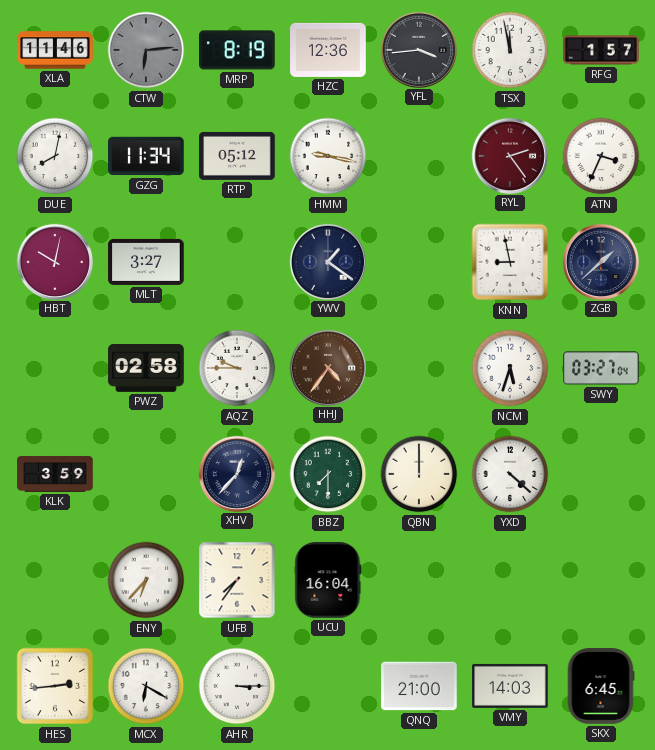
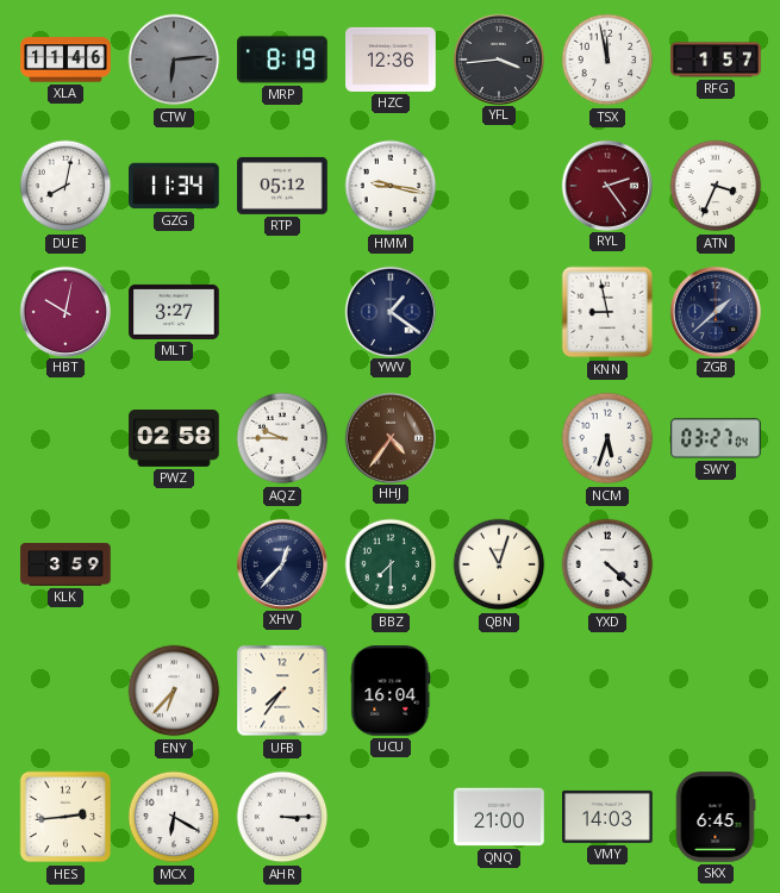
QBN: 12:00 -> 11:03 (499, 564)
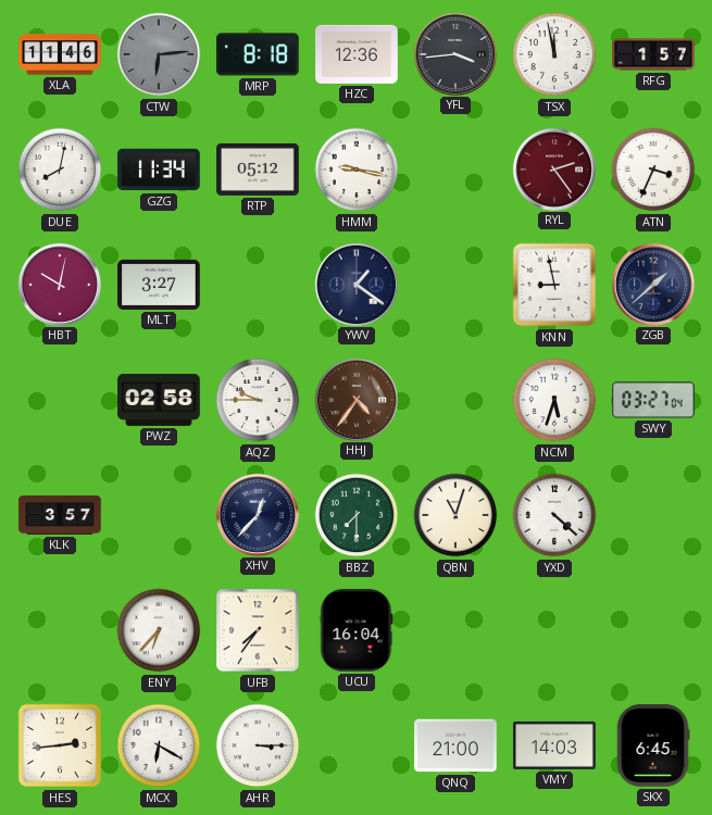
MRP: 8:19 -> 8:18 (258, 54)
KLK: 3:59 -> 3:57 (60, 515)
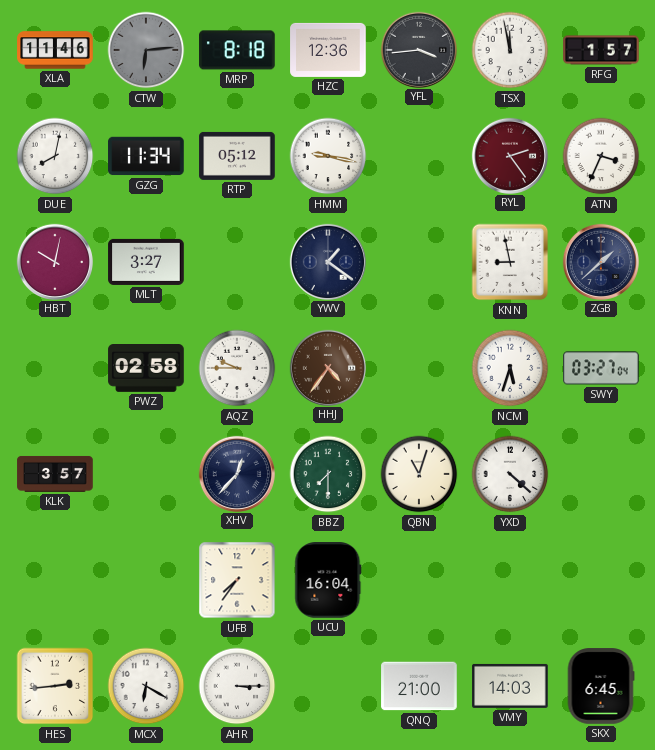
ENY: 6:37 -> none (159, 630)
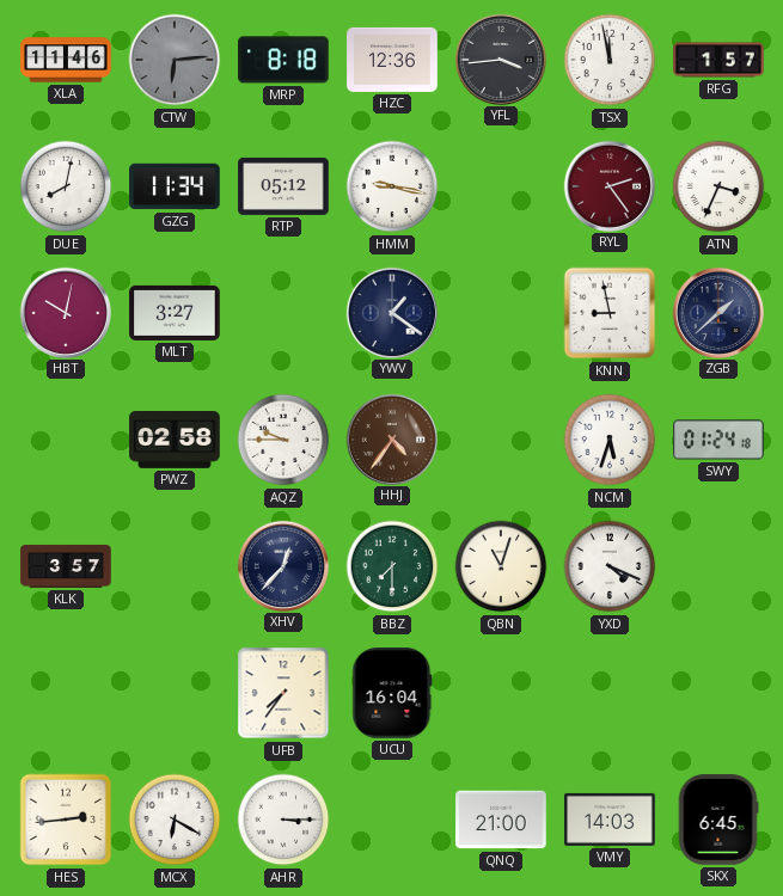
SWY: 03:27 -> 01:24 (718, 440)
YXD: 4:22 -> 4:19 (610, 566)
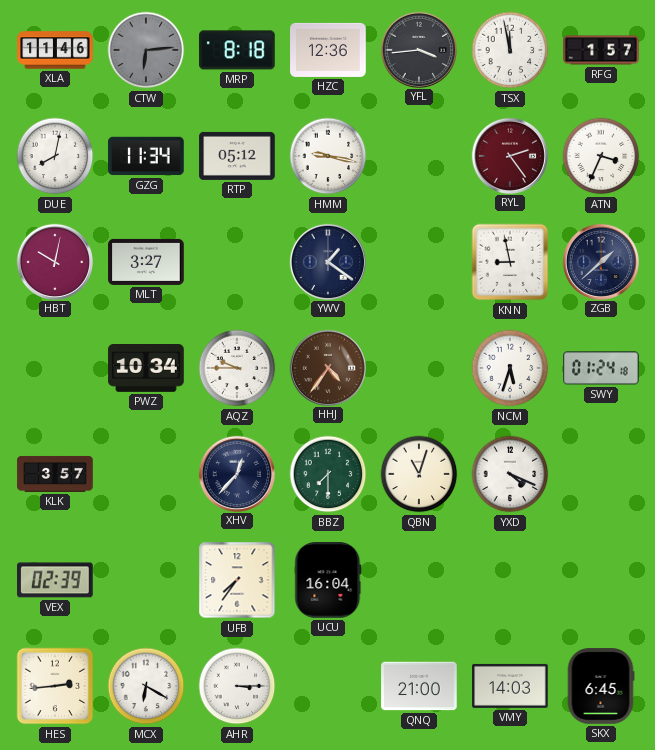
PWZ: 02:58 -> 10:34 (146, 369)
VEX: none -> 02:39 (55, 580)
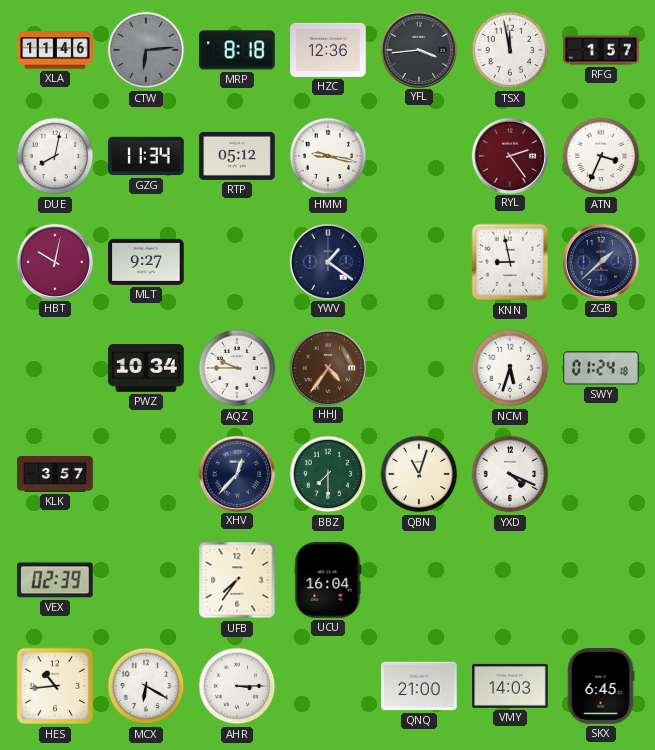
MLT: 3:27 -> 9:27 (146, 262)
HES: 2:44 -> 10:44 (55, 686)
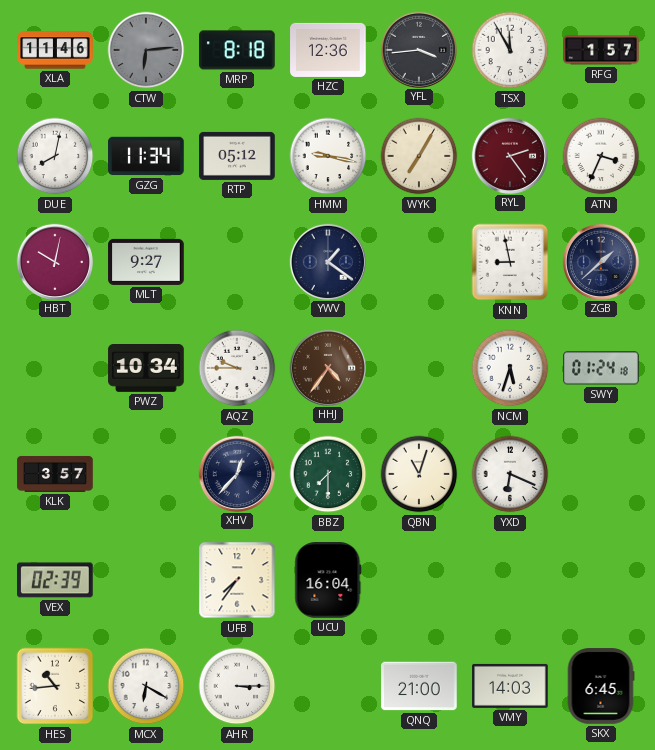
TSX: 11:58 -> 11:55 (510, 50)
WYK: none -> 7:05 (419, 156)
YXD: 4:19 -> 6:19 (510, 474)
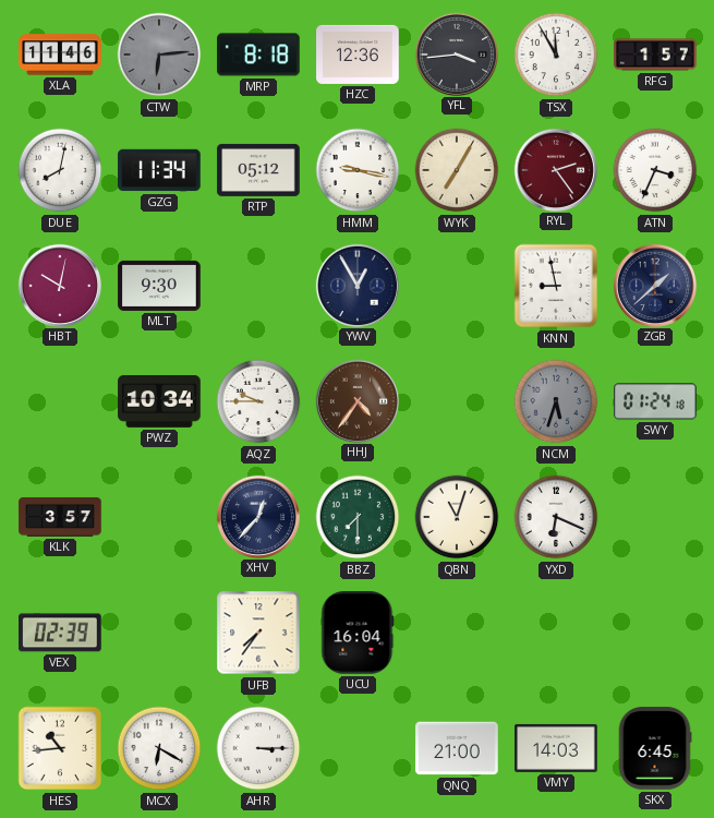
MLT: 9:27 -> 9:30 (159, 286)
YWV: 1:21 -> 12:55 (356, 285)
NCM dial: white -> grey (556, 401)
